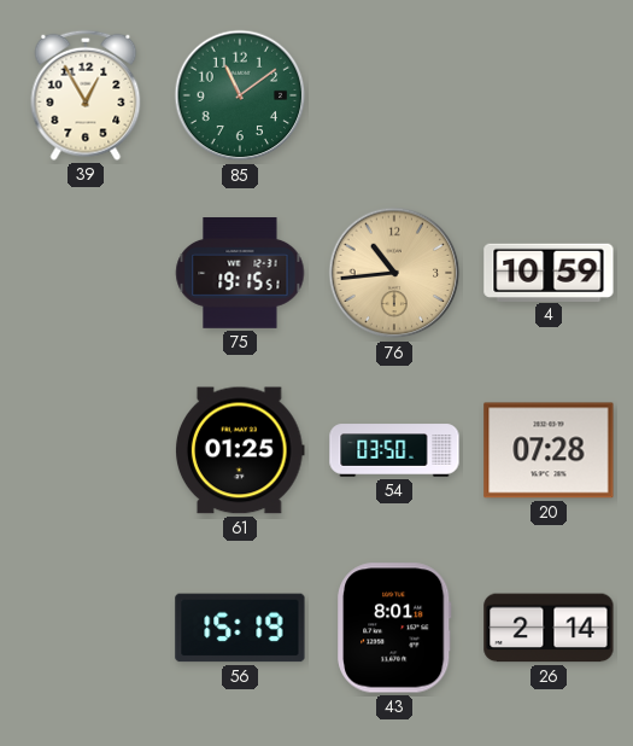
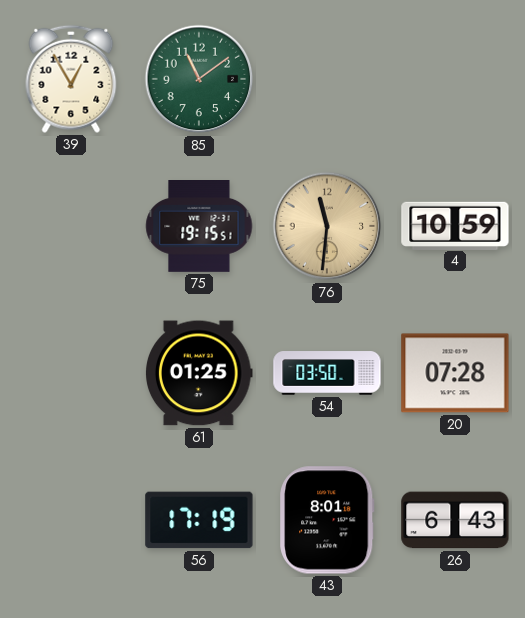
76: 10:44 -> 11:31 (327, 226)
56: 15:19 -> 17:19 (199, 520)
26: 2:14 -> 6:43 (455, 520)
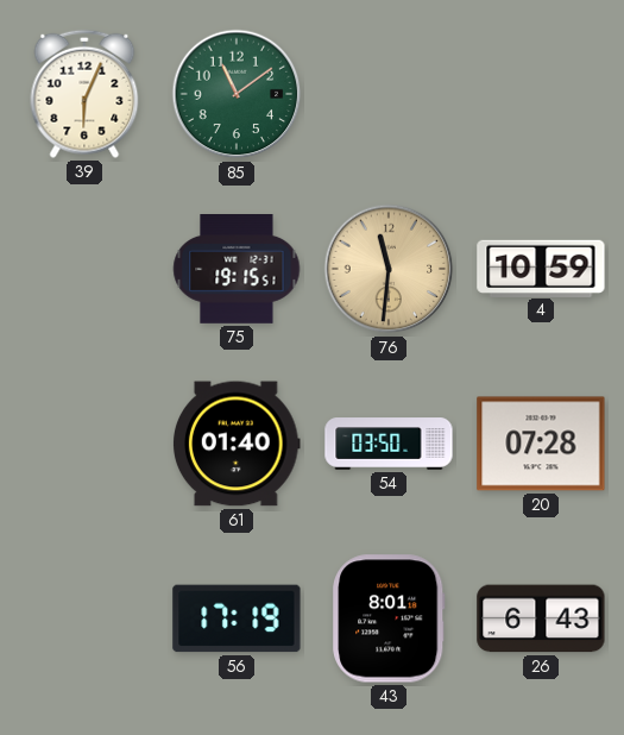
39: 12:55 -> 6:04 (84, 94)
61: 01:25 -> 01:40 (238, 444)
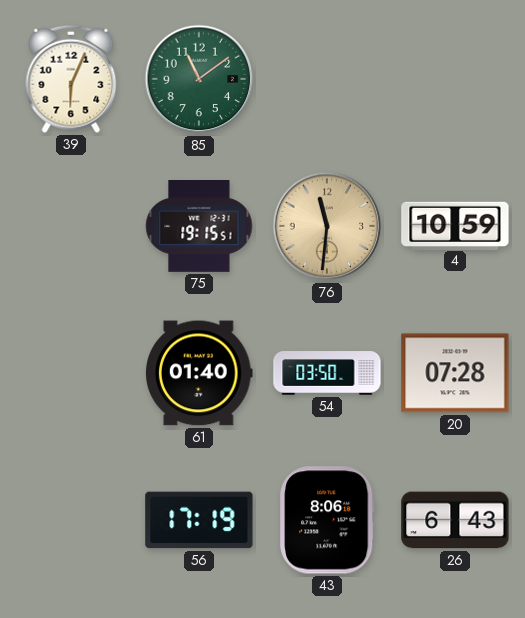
43: 8:01 -> 8:06 (327, 520)
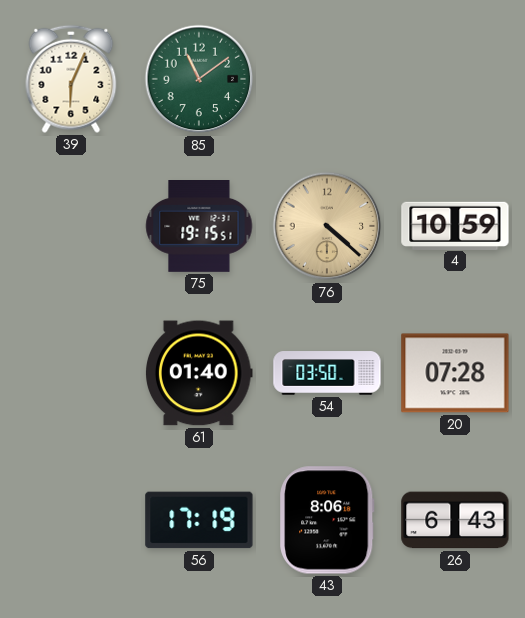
76: 11:31 -> 4:22 (327, 226)
